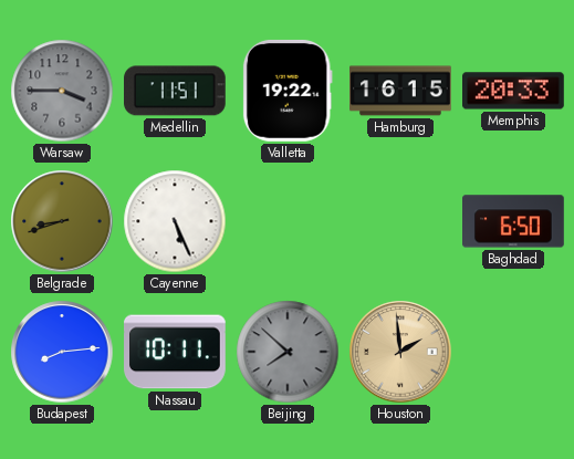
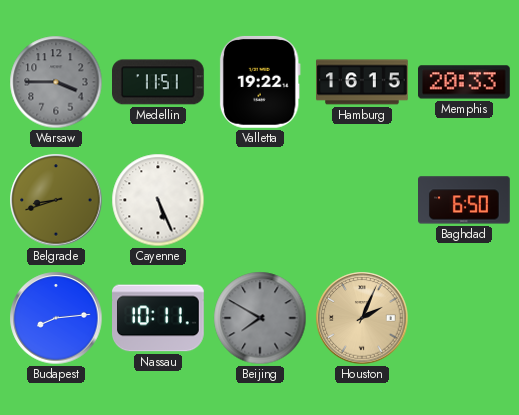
Beijing: 7:52 -> 7:50 (260, 318)
Houston: 1:59 -> 2:04 (362, 318)
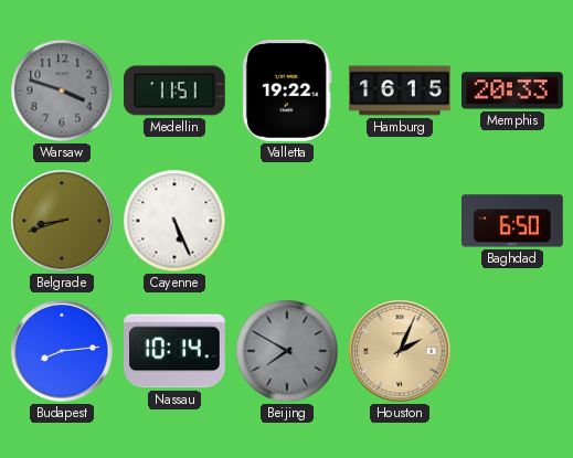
Warsaw: 3:45 -> 3:48 (62, 90)
Nassau: 10:11 -> 10:14 (176, 351)
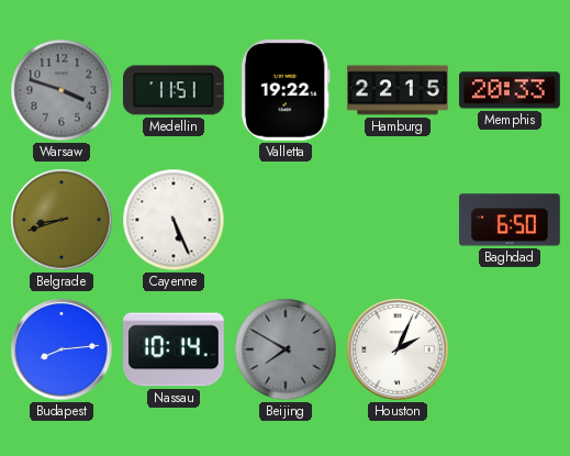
Hamburg: 16:15 -> 22:15 (398, 90)
Houston dial: champagne -> white (398, 349)
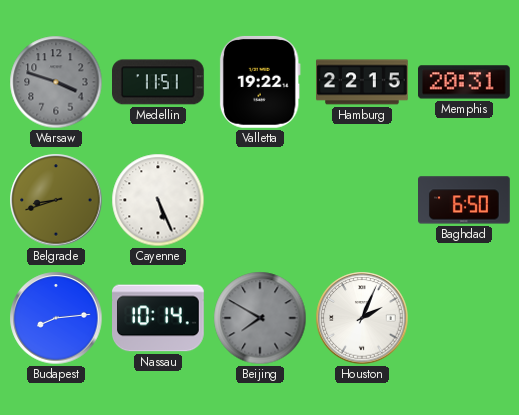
Memphis: 20:33 -> 20:31 (465, 82)
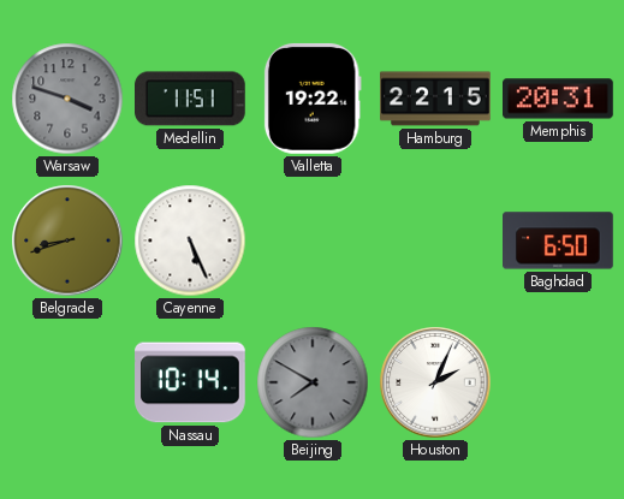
Budapest: 8:14 -> none (56, 318)
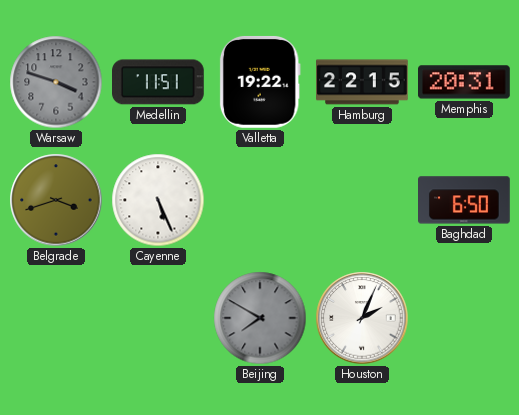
Belgrade: 8:42 -> 3:42 (56, 200)
Nassau: 10:14 -> none (191, 382)
